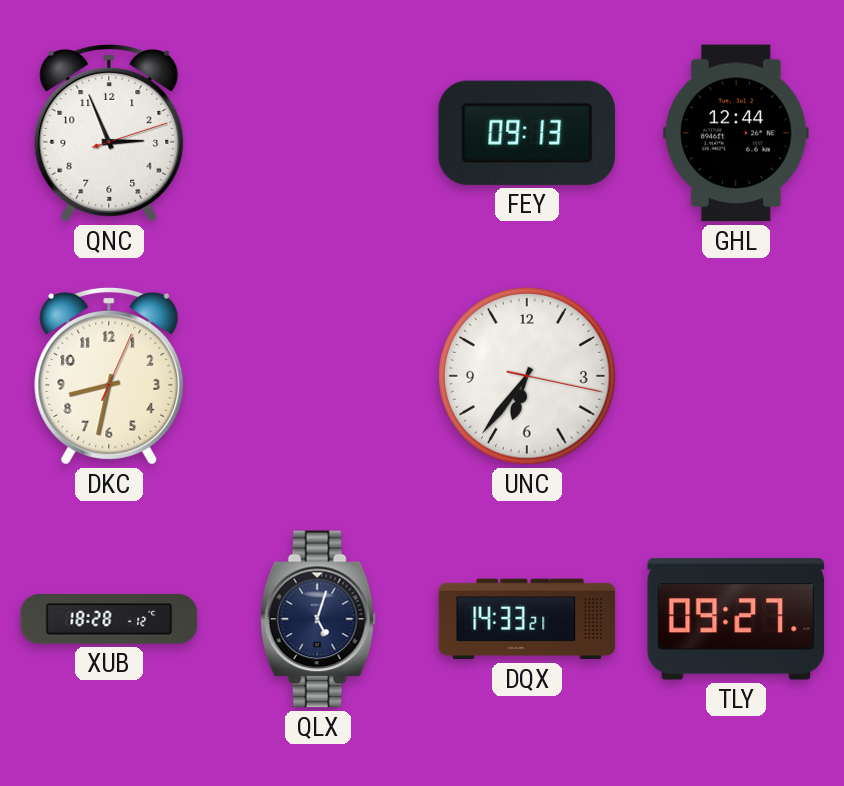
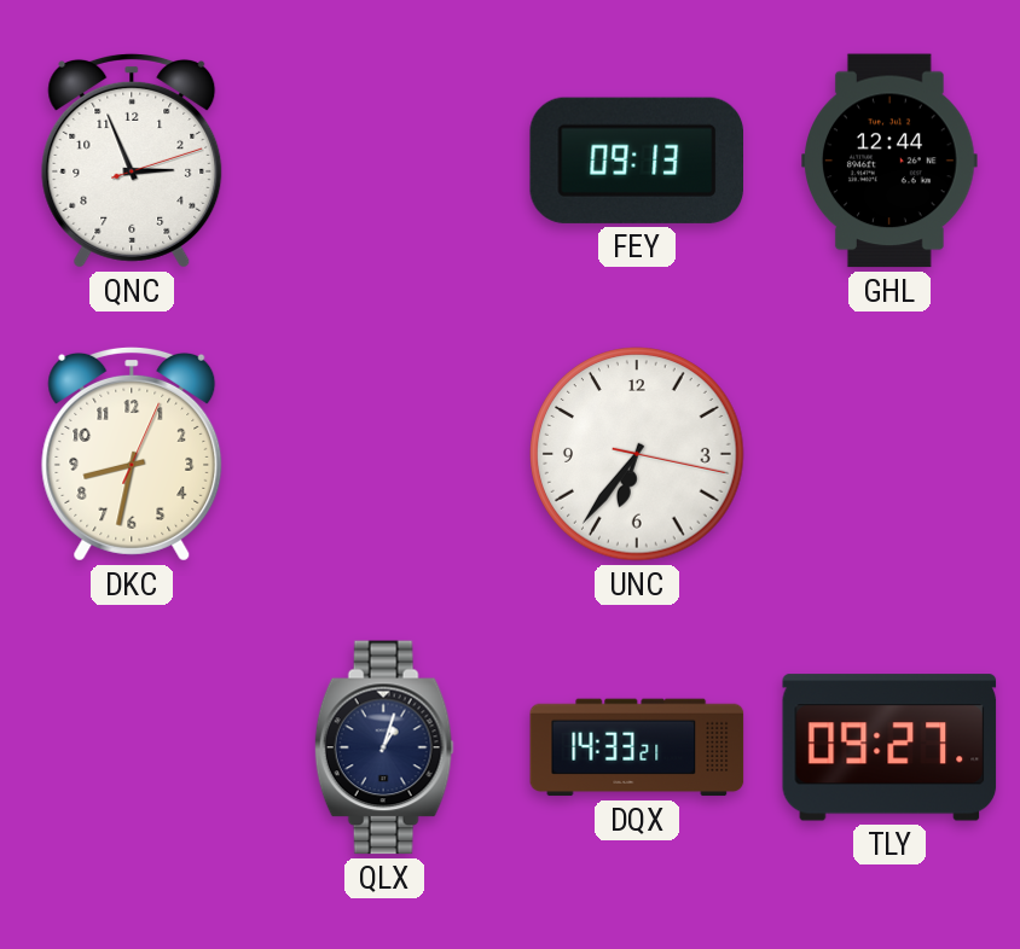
XUB: 18:28 -> none (109, 620)
QLX: 5:03 -> 1:03 (384, 747)
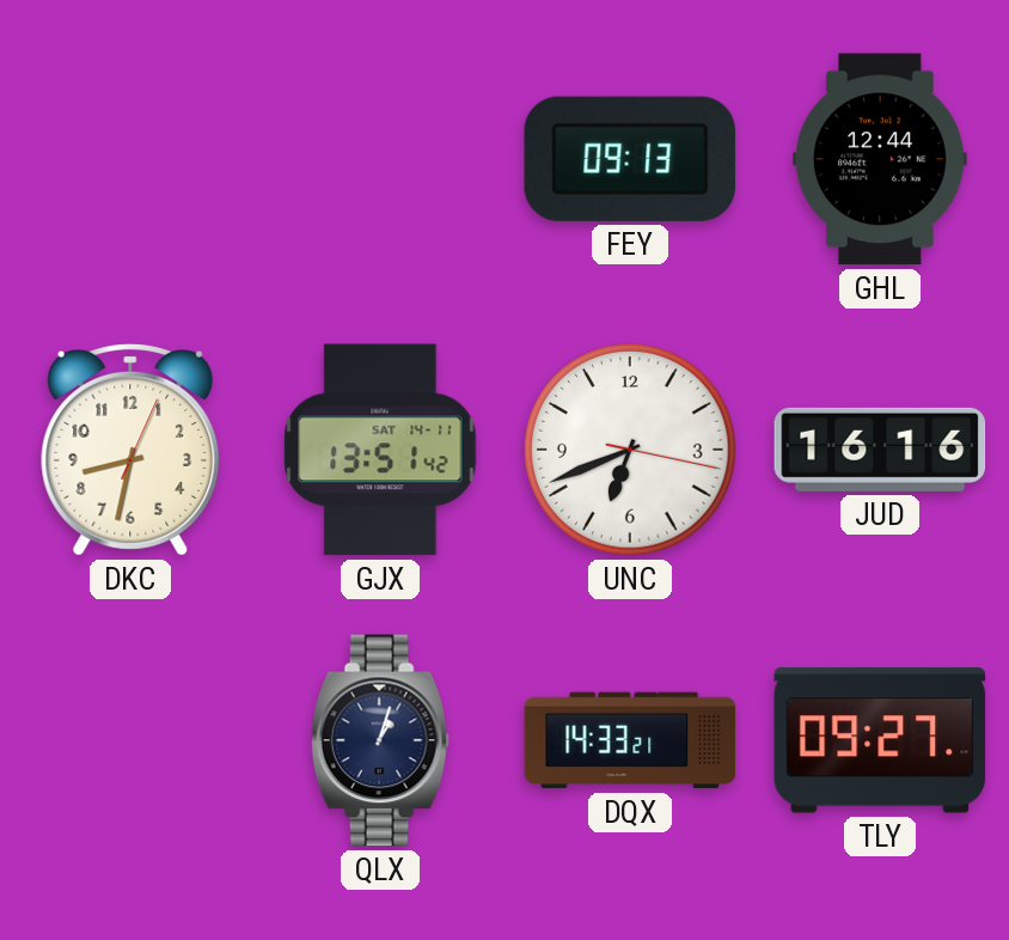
QNC: 2:56 -> none (132, 161)
GJX: none -> 13:51 (380, 450)
UNC: 6:36 -> 6:41 (630, 450)
JUD: none -> 16:16 (880, 450)
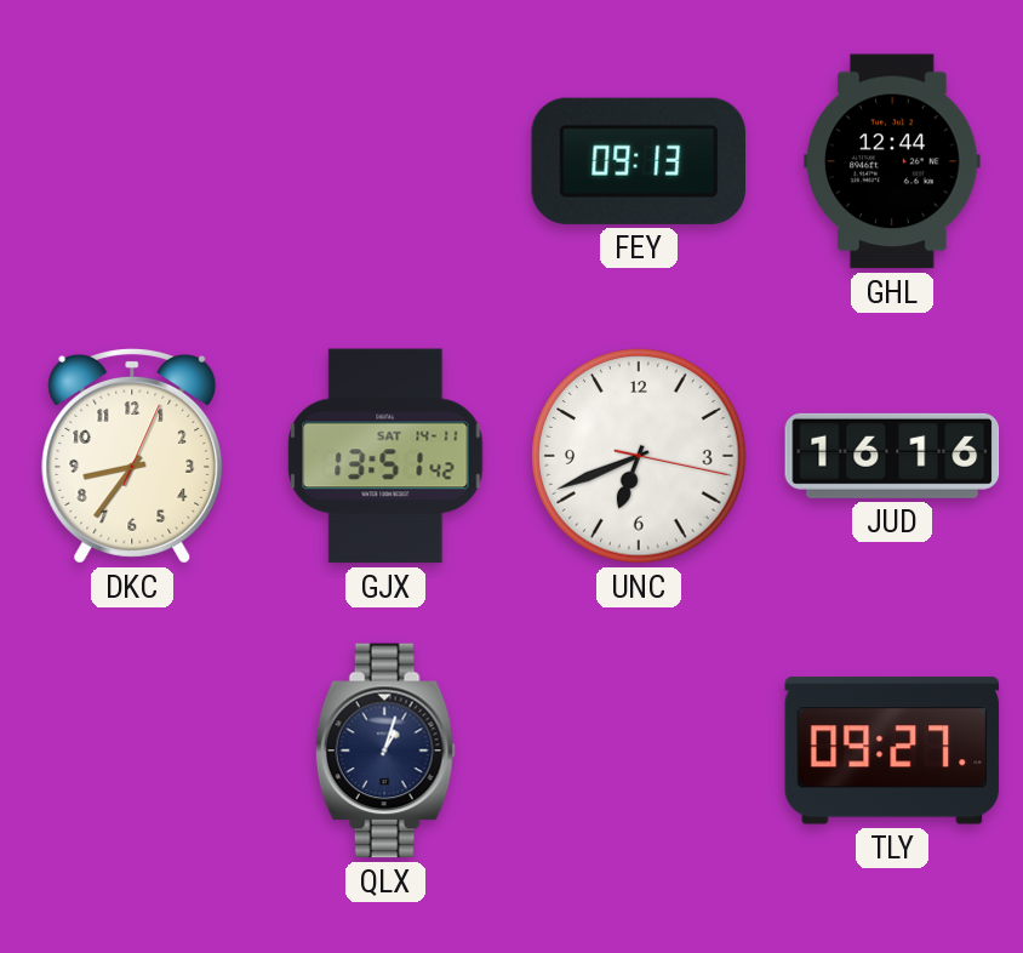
DKC: 8:32 -> 8:36 (132, 456)
DQX: 14:33 -> none (630, 740)
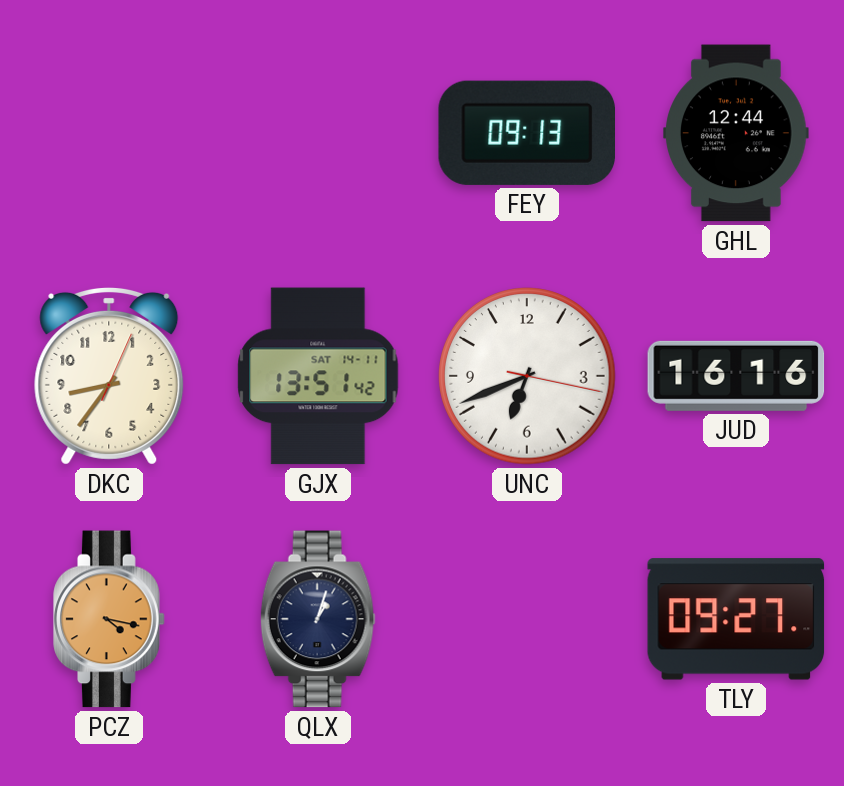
PCZ: none -> 4:17 (109, 619)
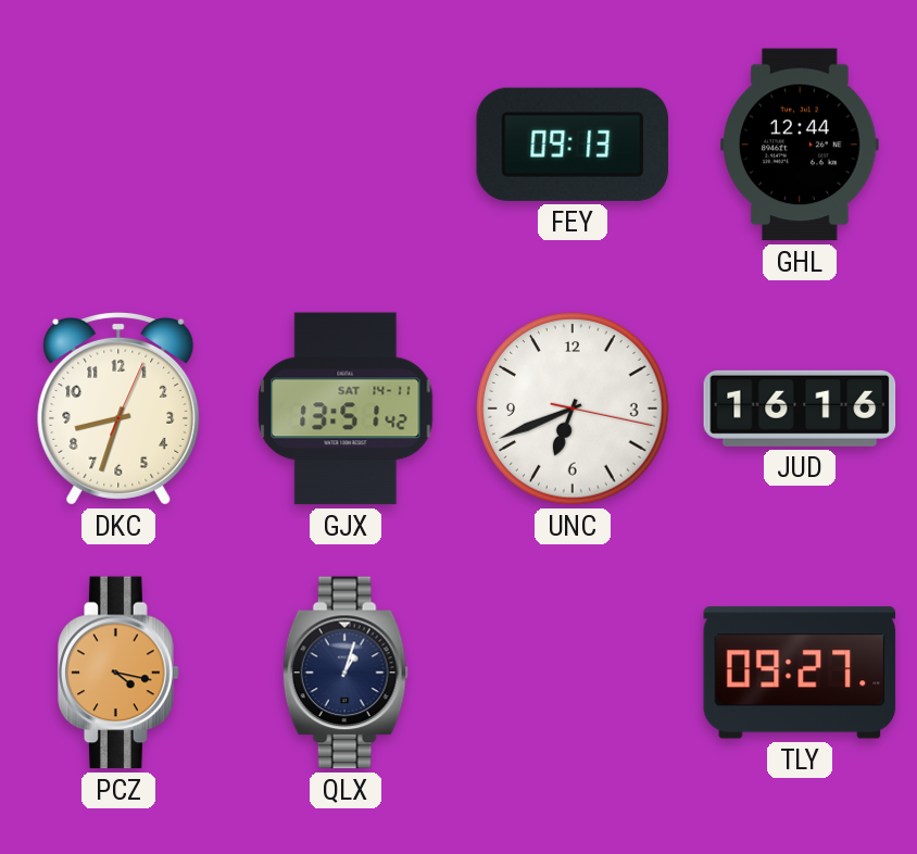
DKC: 8:36 -> 8:33 (118, 409)
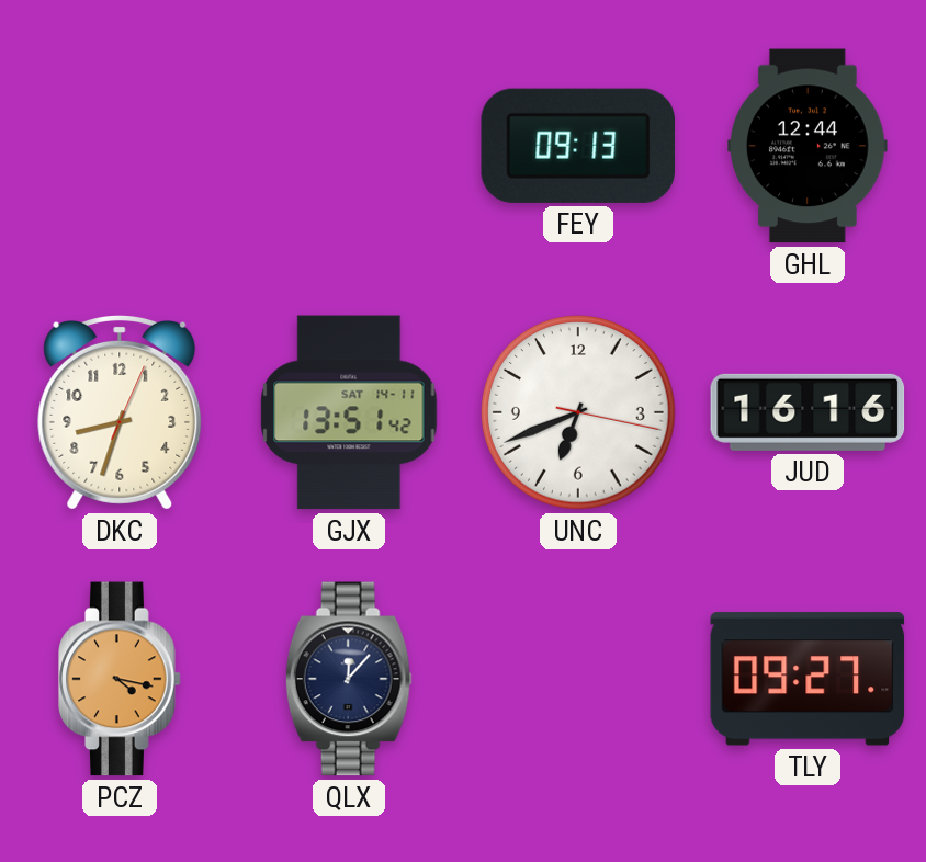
QLX: 1:03 -> 12:07 (349, 679)
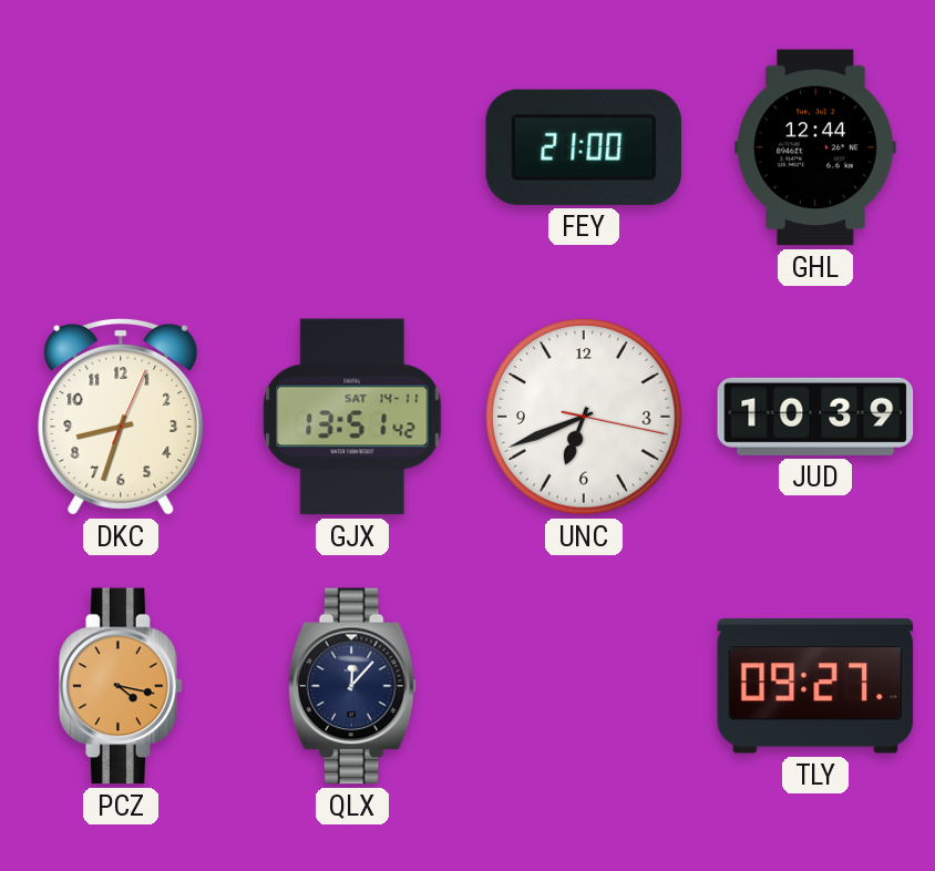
FEY: 09:13 -> 21:00 (583, 147)
JUD: 16:16 -> 10:39 (815, 417)
